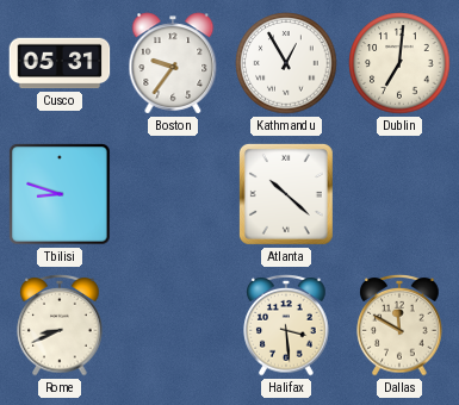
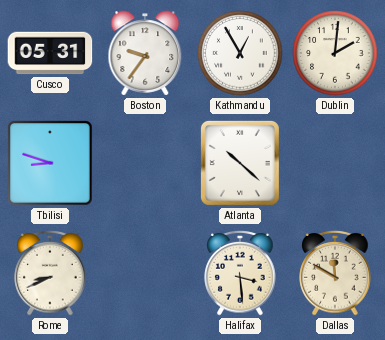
Dublin: 7:01 -> 2:01 (335, 53)
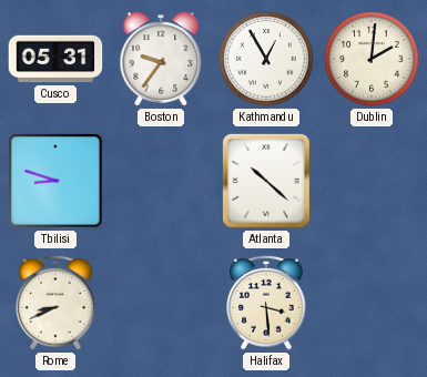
Dallas: 11:50 -> none (335, 273)
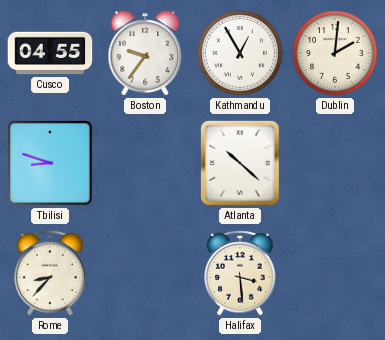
Cusco: 05:31 -> 04:55 (50, 53)
Rome: 8:41 -> 8:37 (50, 273)
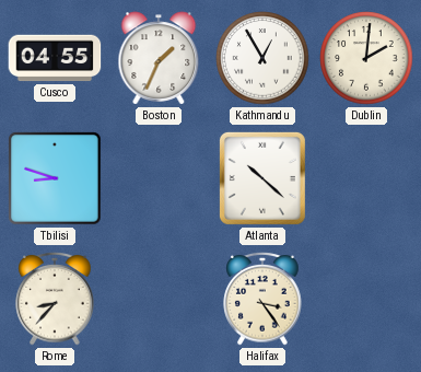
Boston: 9:36 -> 1:34 (159, 58)
Halifax: 3:29 -> 3:24 (262, 299)
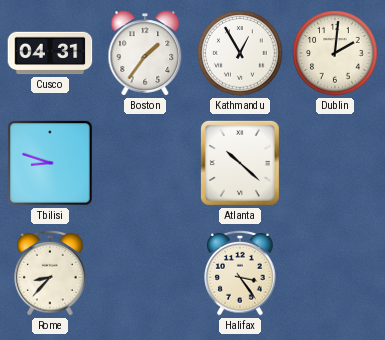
Cusco: 04:55 -> 04:31 (50, 53)
Boston: 1:34 -> 1:36 (145, 53)
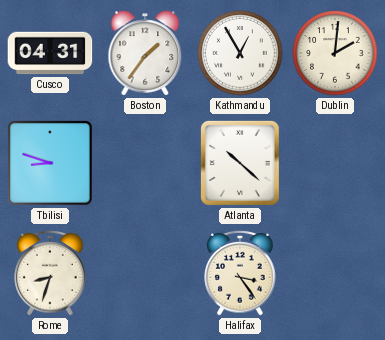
Rome: 8:37 -> 8:33 (50, 273)
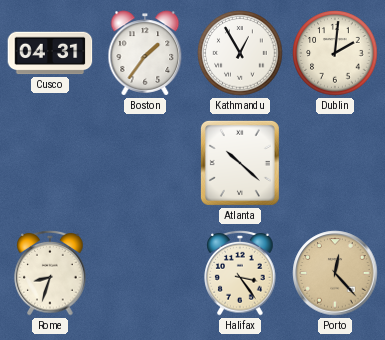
Tbilisi: 8:48 -> none (50, 163)
Porto: none -> 12:23 (335, 273)
